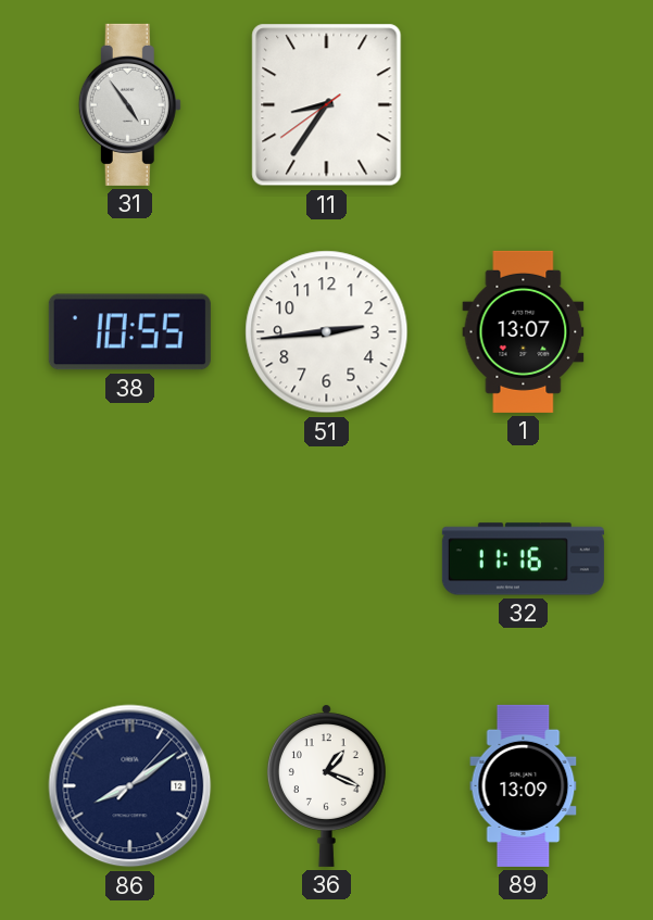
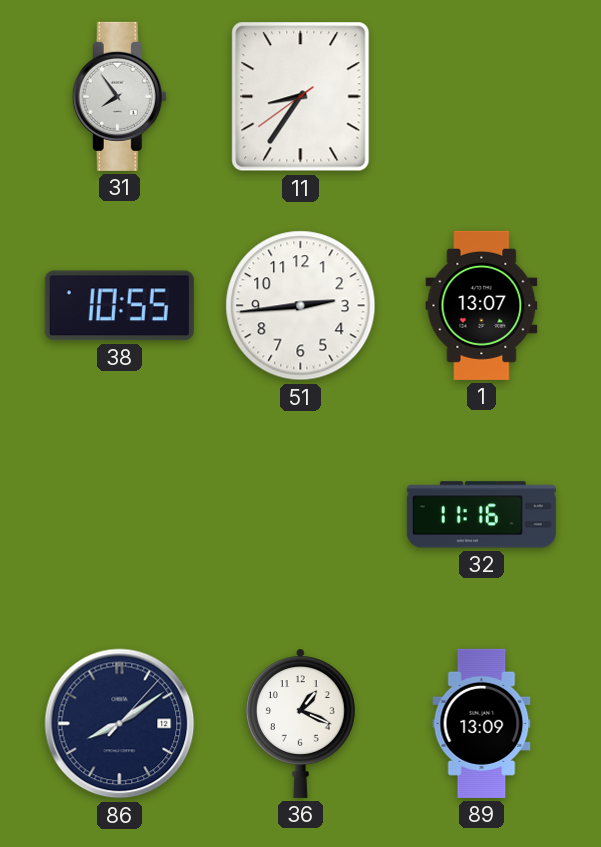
31: 4:54 -> 7:54 (119, 96)
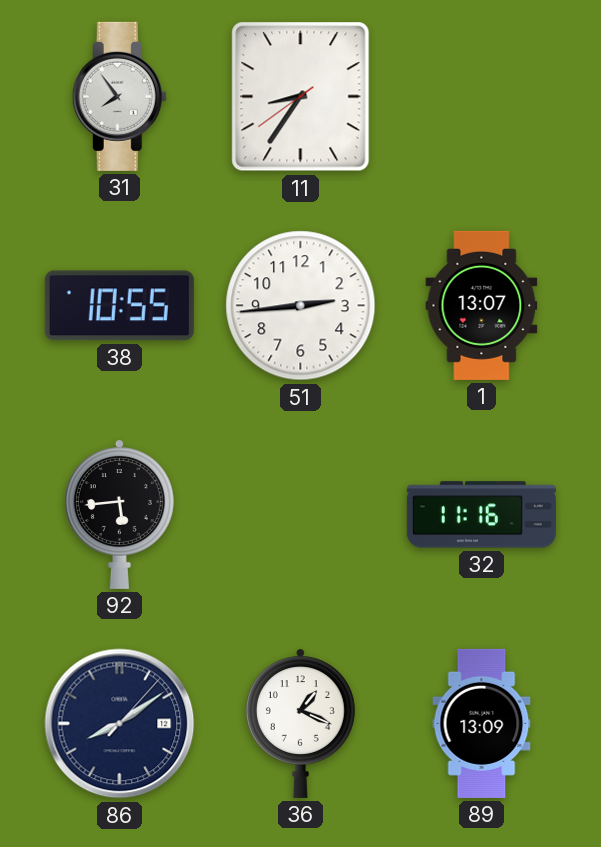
92: none -> 5:44 (119, 514)
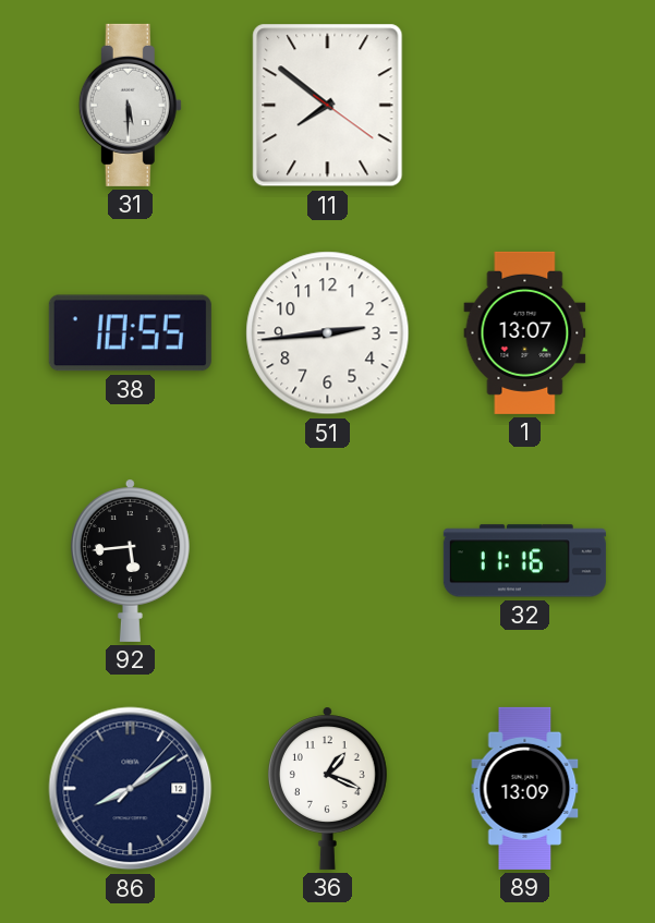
31: 7:54 -> 5:30 (130, 105)
11: 8:35 -> 7:51 (328, 106)
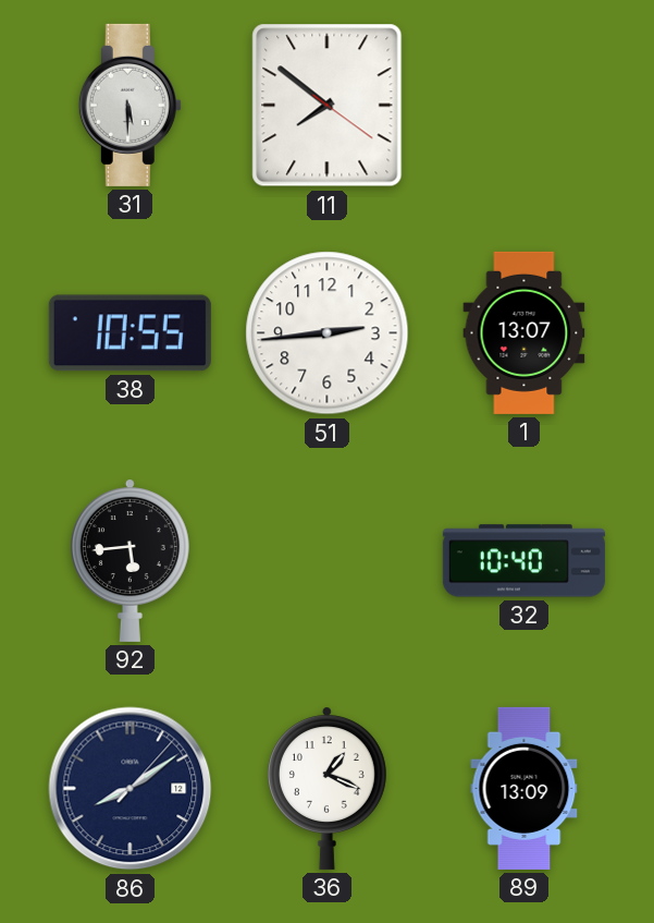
32: 11:16 -> 10:40 (523, 561)
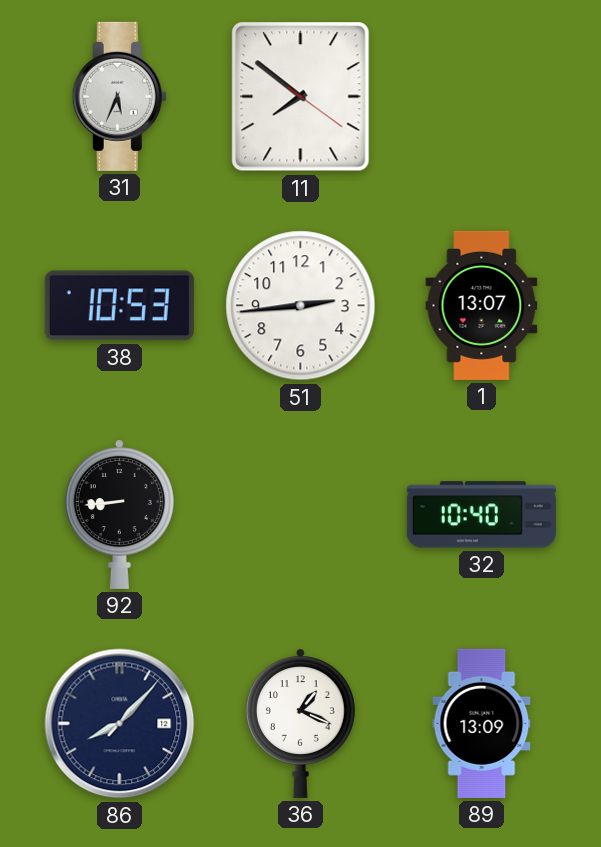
31: 5:30 -> 5:34 (119, 96)
38: 10:55 -> 10:53 (119, 306)
92: 5:44 -> 8:44 (119, 514)
86: 8:09 -> 8:07 (120, 724)
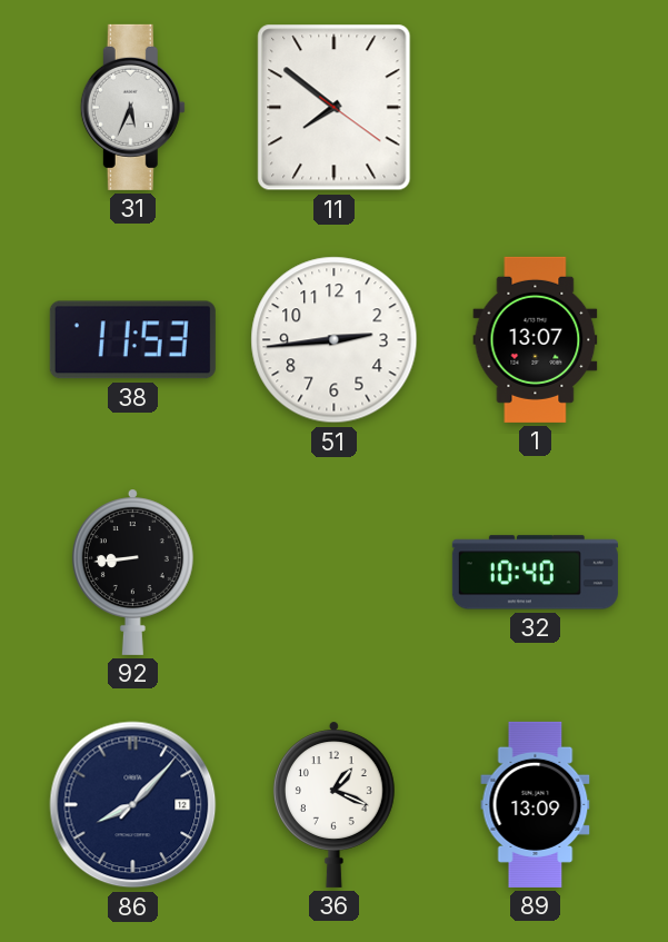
38: 10:53 -> 11:53 (132, 340)
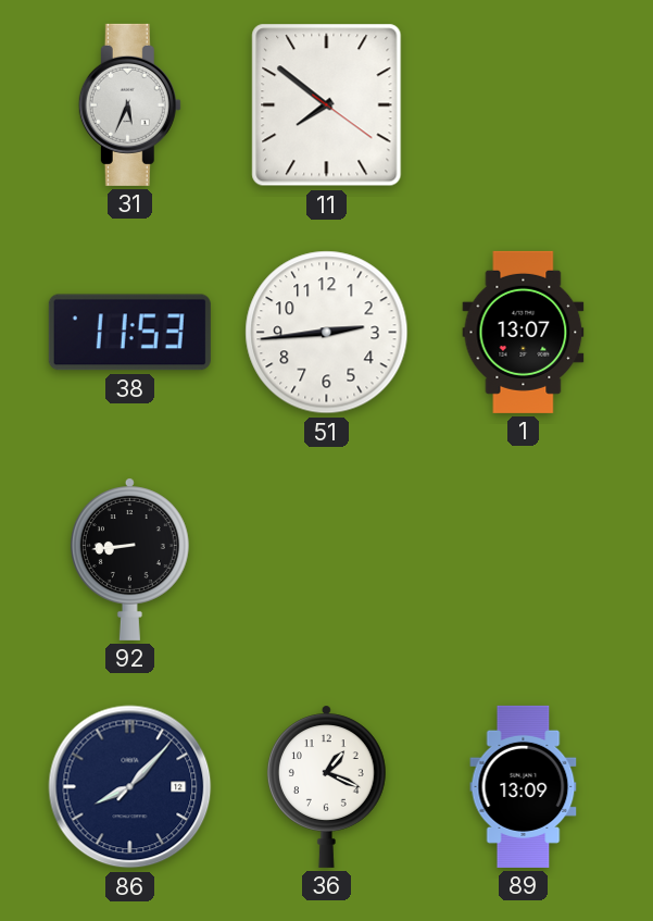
32: 10:40 -> none (535, 573)
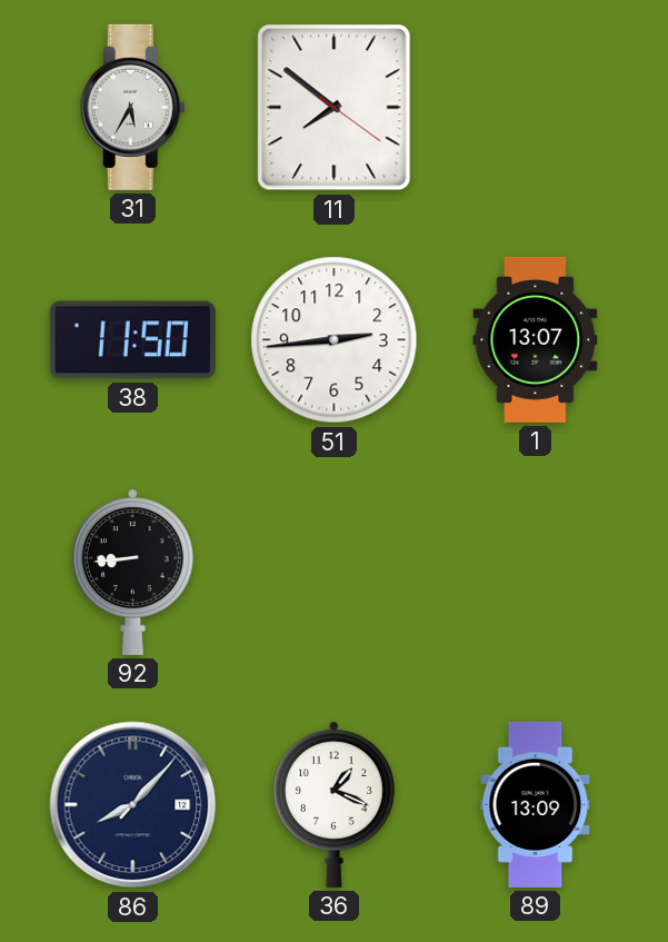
31: 5:34 -> 5:35 (132, 107)
38: 11:53 -> 11:50 (132, 340)
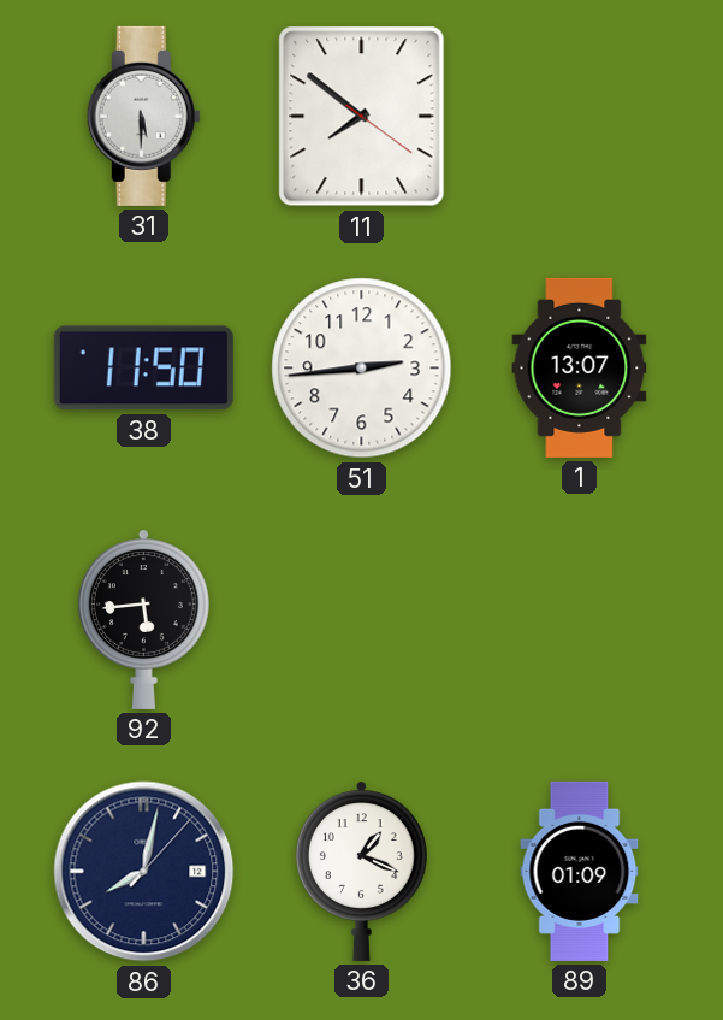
31: 5:35 -> 5:30 (143, 116)
92: 8:44 -> 5:44 (143, 619)
86: 8:07 -> 8:02 (144, 872)
89: 13:09 -> 01:09 (580, 871)
